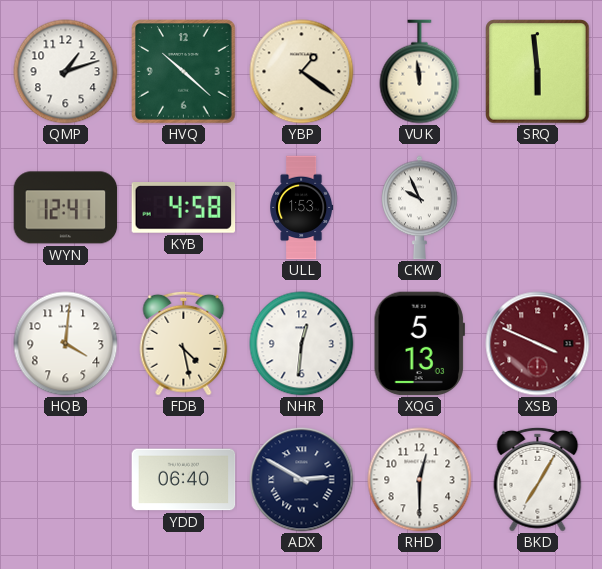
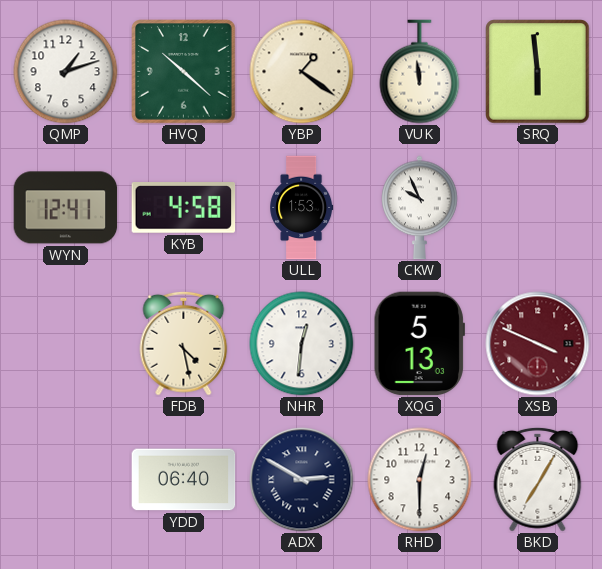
HQB: 4:01 -> none (66, 344)
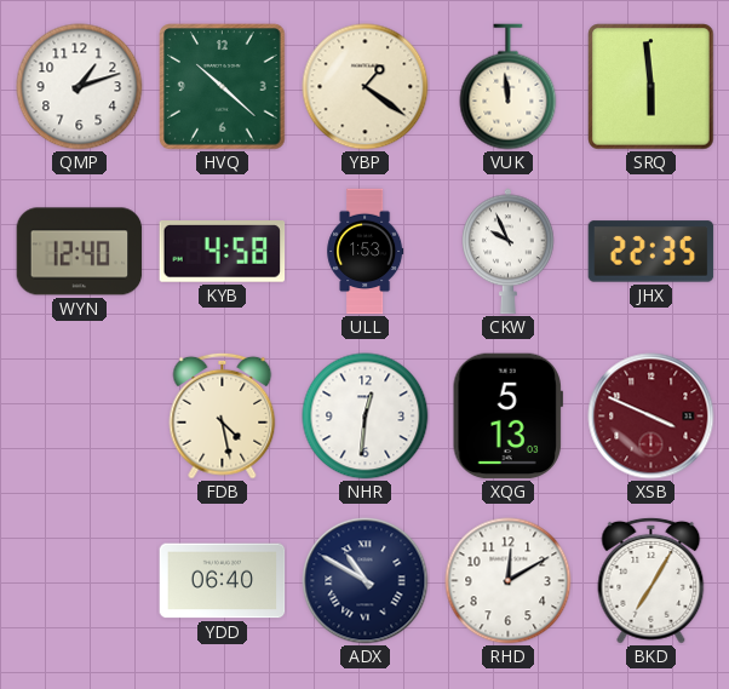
WYN: 12:41 -> 12:40 (80, 252)
JHX: none -> 22:35 (651, 252)
ADX: 2:50 -> 10:50 (366, 581)
RHD: 12:30 -> 12:10 (509, 581)
